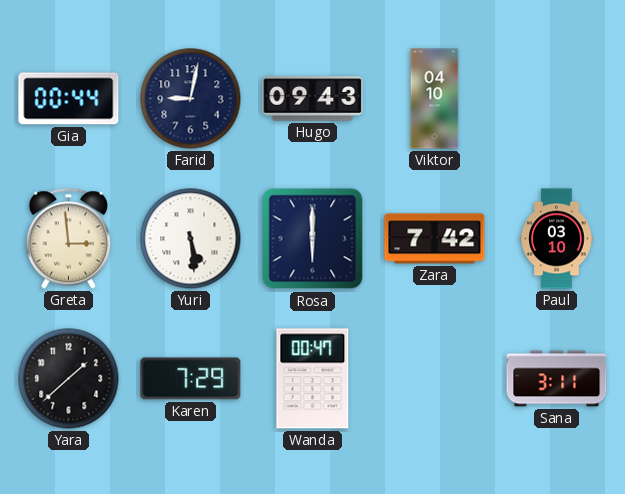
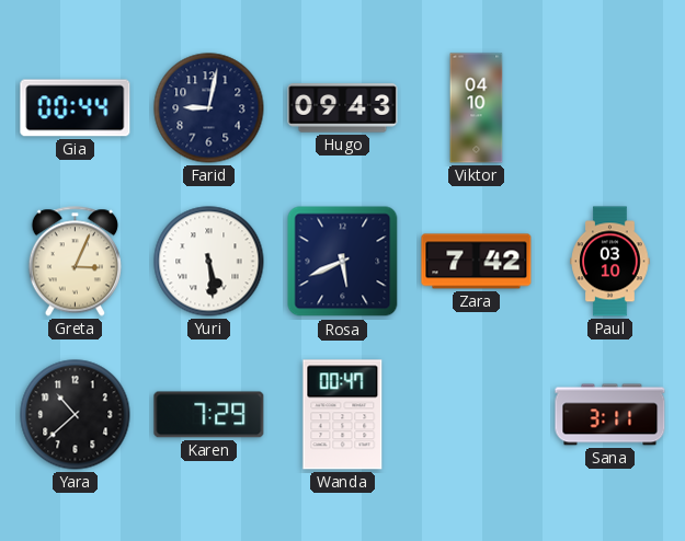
Greta: 2:59 -> 3:04 (75, 262)
Rosa: 6:00 -> 5:41 (343, 262)
Yara: 1:38 -> 10:38 (76, 415)
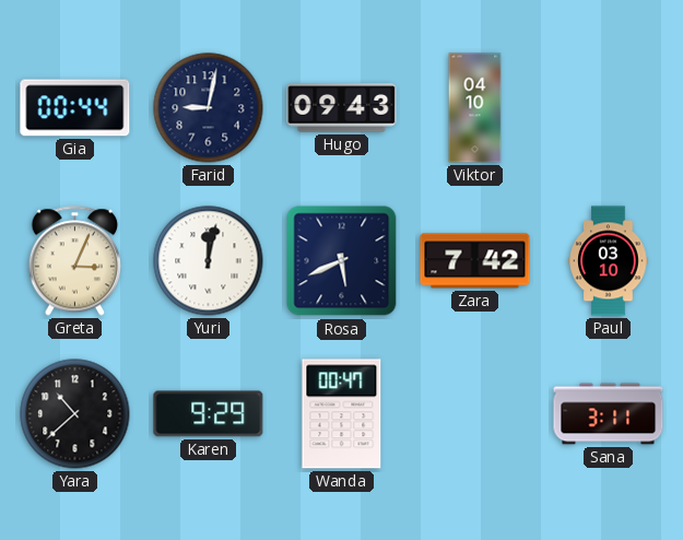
Yuri: 5:29 -> 12:02 (209, 261)
Karen: 7:29 -> 9:29 (209, 414)
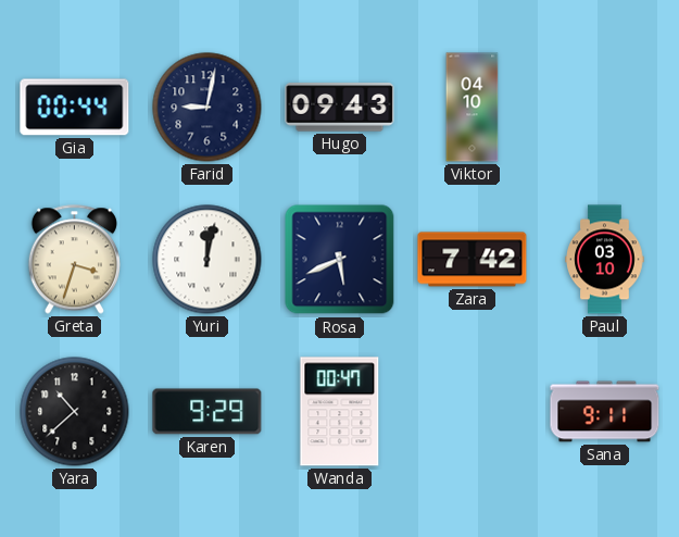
Greta: 3:04 -> 3:33 (74, 260)
Sana: 3:11 -> 9:11 (605, 412)
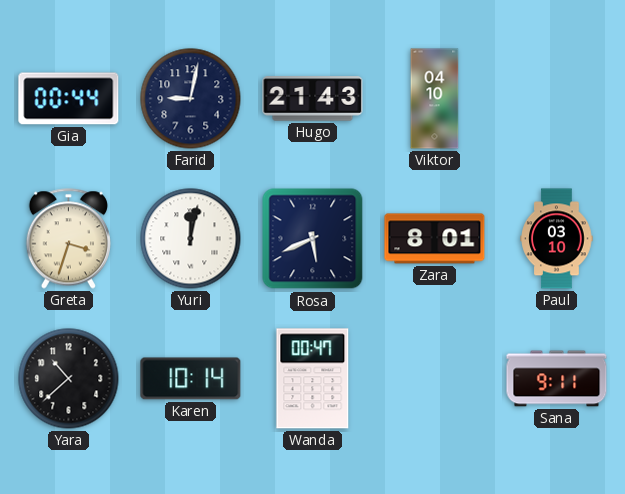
Hugo: 09:43 -> 21:43 (313, 99)
Zara: 7:42 -> 8:01 (435, 239)
Karen: 9:29 -> 10:14 (191, 379)
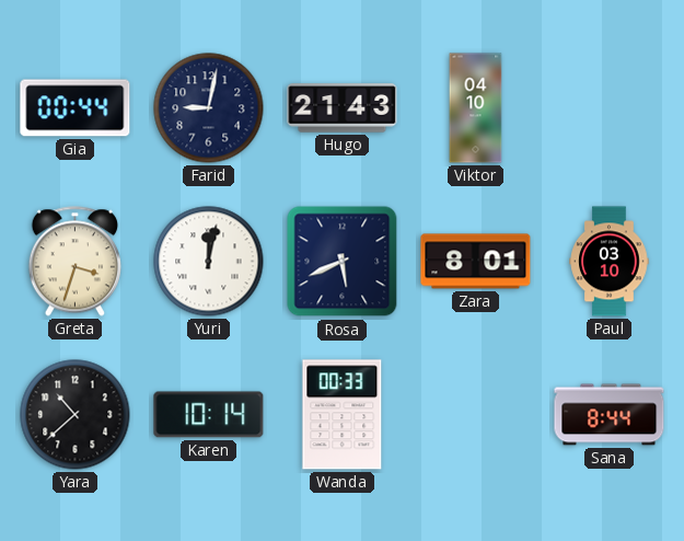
Wanda: 00:47 -> 00:33 (343, 415)
Sana: 9:11 -> 8:44 (610, 415)
